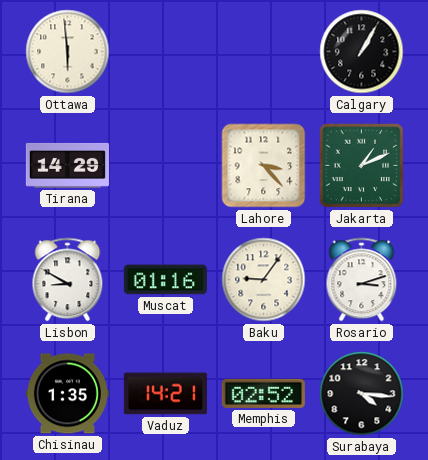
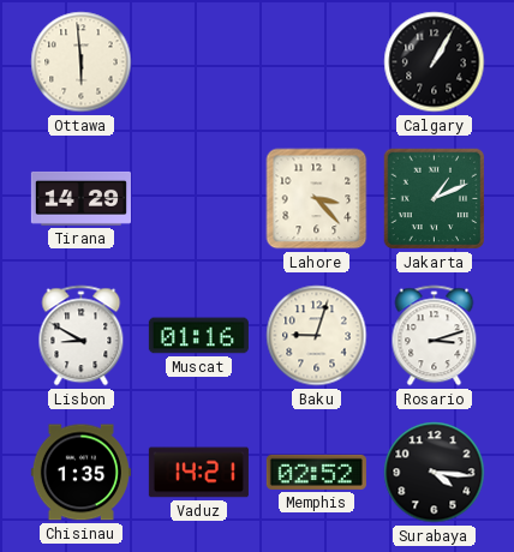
Baku: 9:06 -> 9:03 (317, 336)
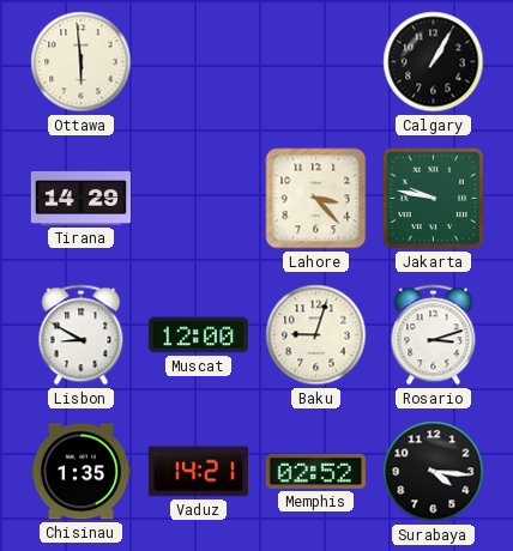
Jakarta: 1:11 -> 9:47 (434, 199)
Muscat: 01:16 -> 12:00 (198, 335)
